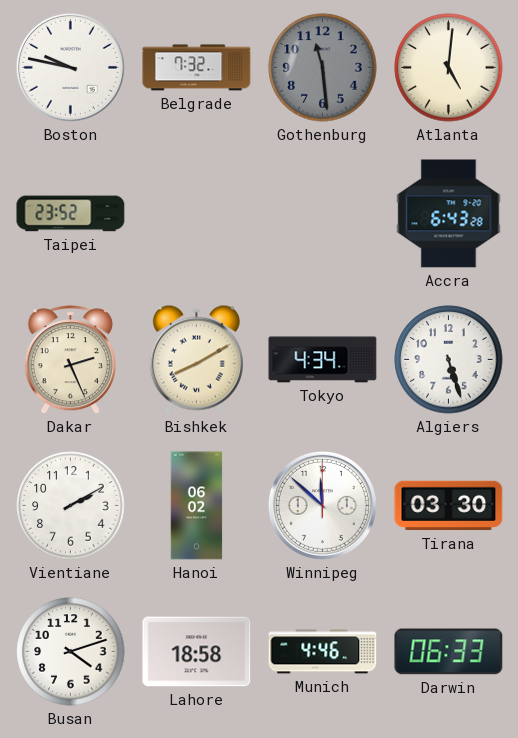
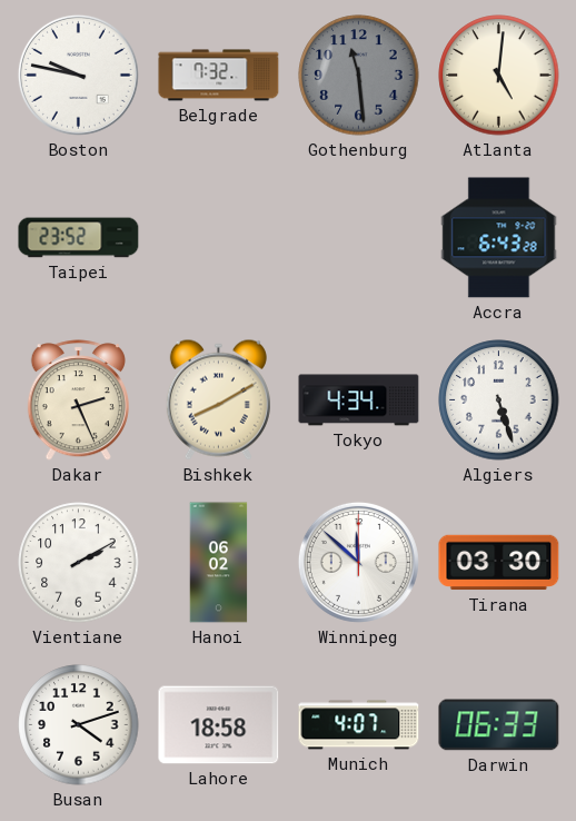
Munich: 4:46 -> 4:07 (359, 725)
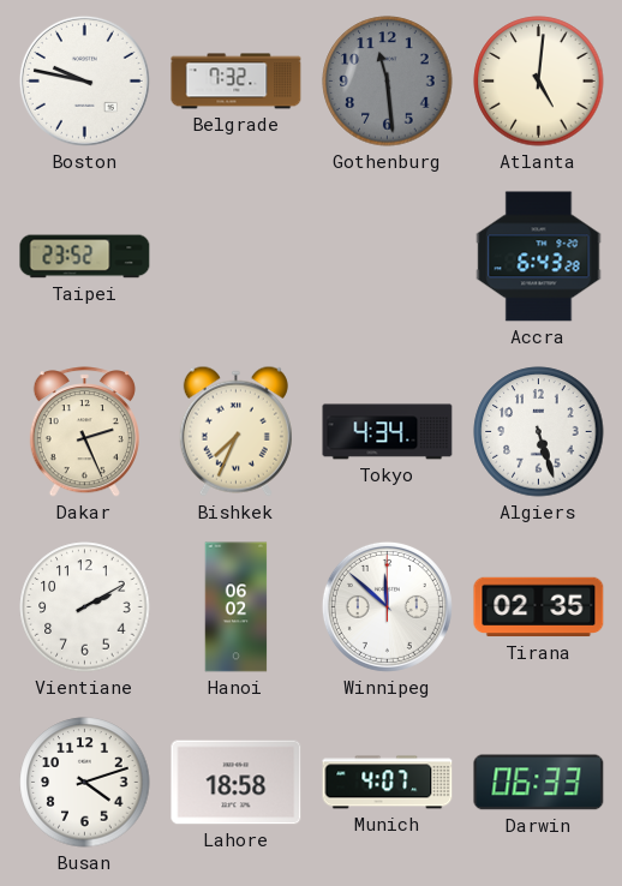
Bishkek: 8:10 -> 7:34 (235, 431)
Tirana: 03:30 -> 02:35 (539, 607)
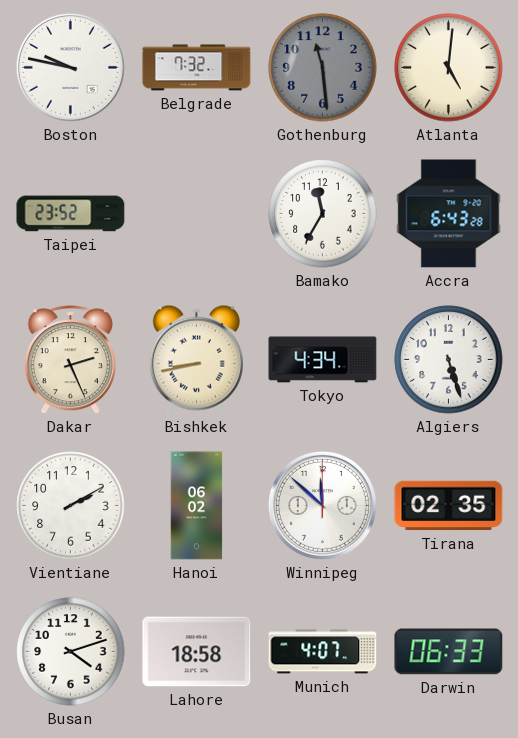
Bamako: none -> 11:35 (323, 214)
Bishkek: 7:34 -> 8:43 (196, 359)
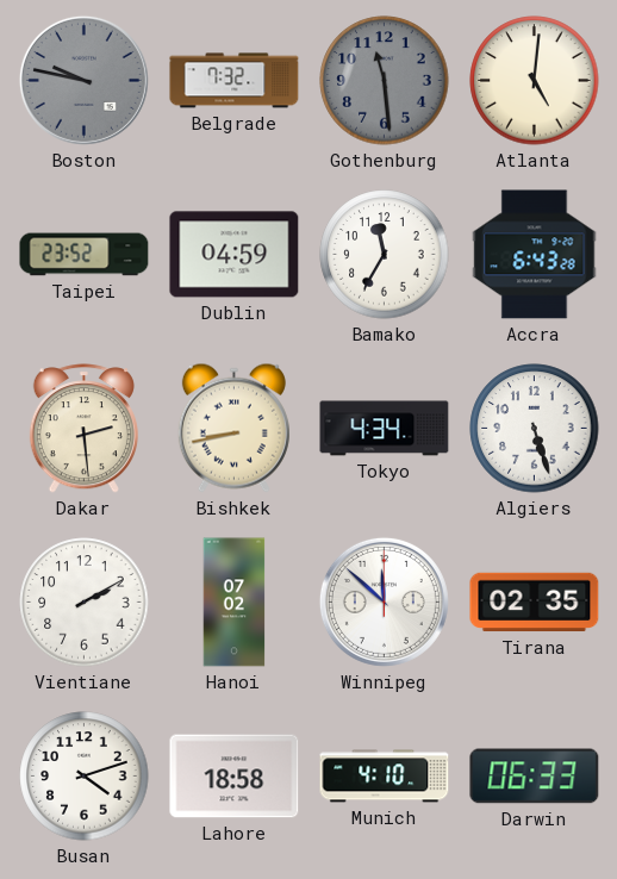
Boston dial: white -> grey (83, 80)
Dublin: none -> 04:59 (235, 255)
Dakar: 2:26 -> 2:29 (83, 429)
Hanoi: 06:02 -> 07:02 (235, 603)
Munich: 4:07 -> 4:10 (385, 777)
